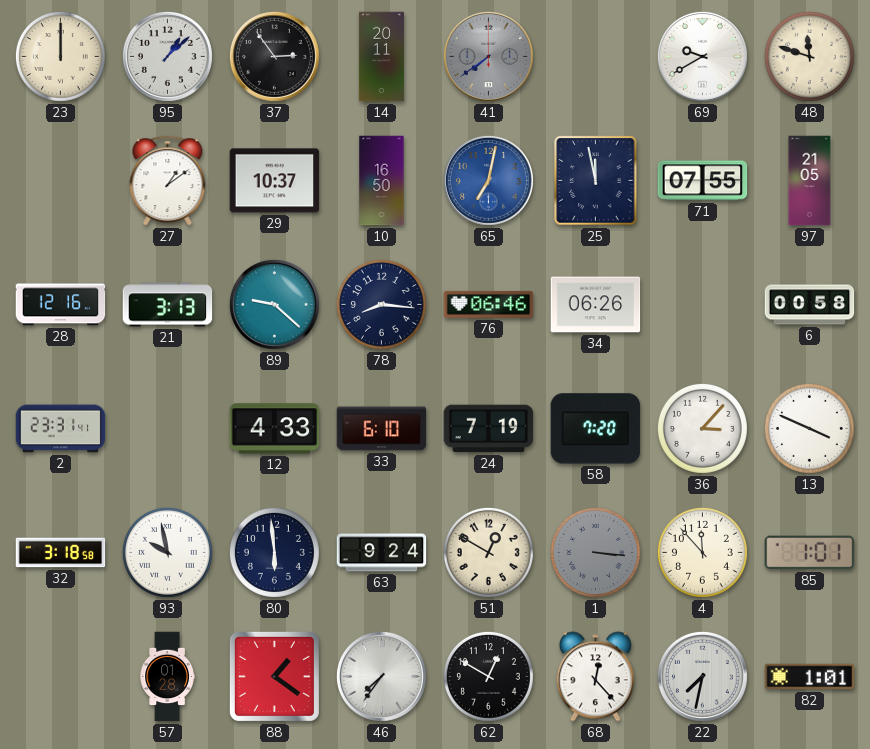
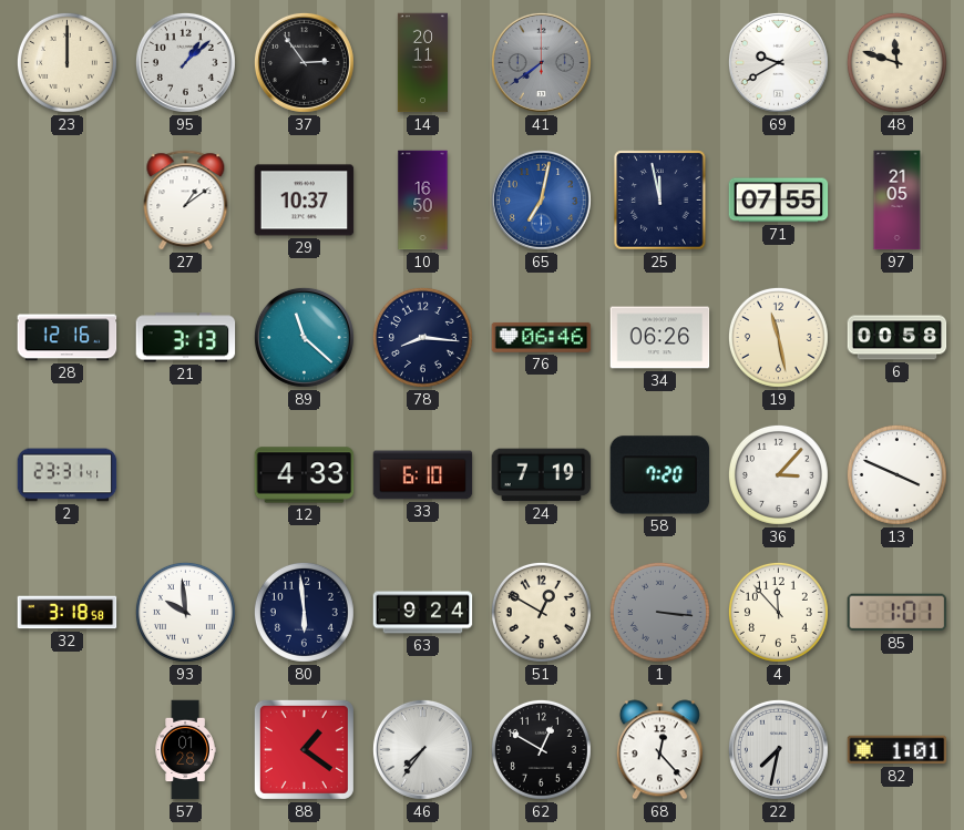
89: 9:22 -> 11:22 (304, 337)
19: none -> 11:28 (778, 337)
93: 9:58 -> 9:59 (185, 612)
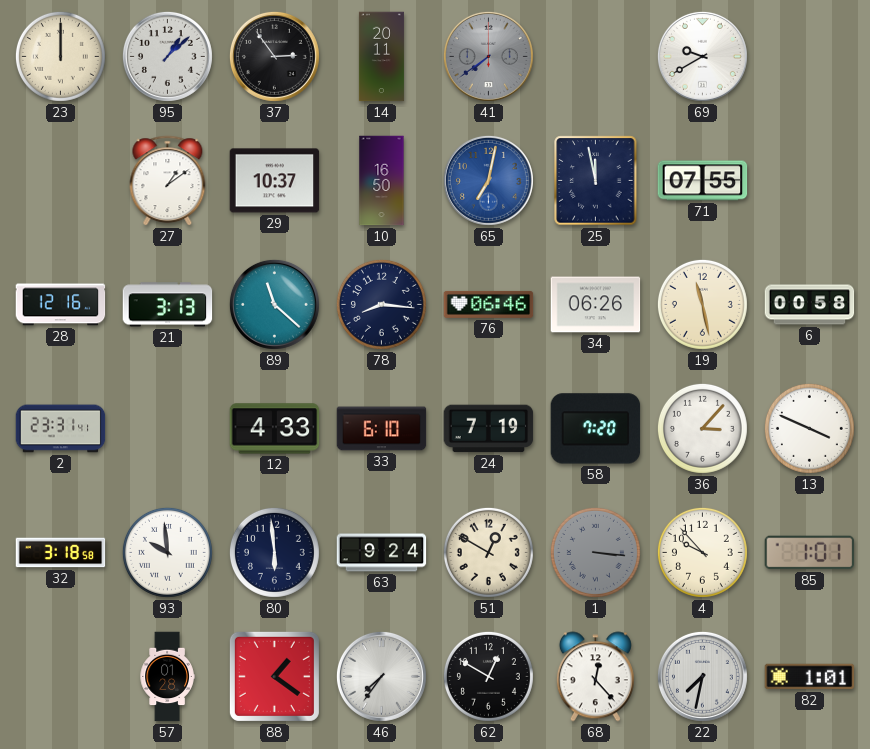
48: 11:48 -> none (896, 62)
97: 21:05 -> none (898, 201)
4: 11:53 -> 9:53 (702, 552)
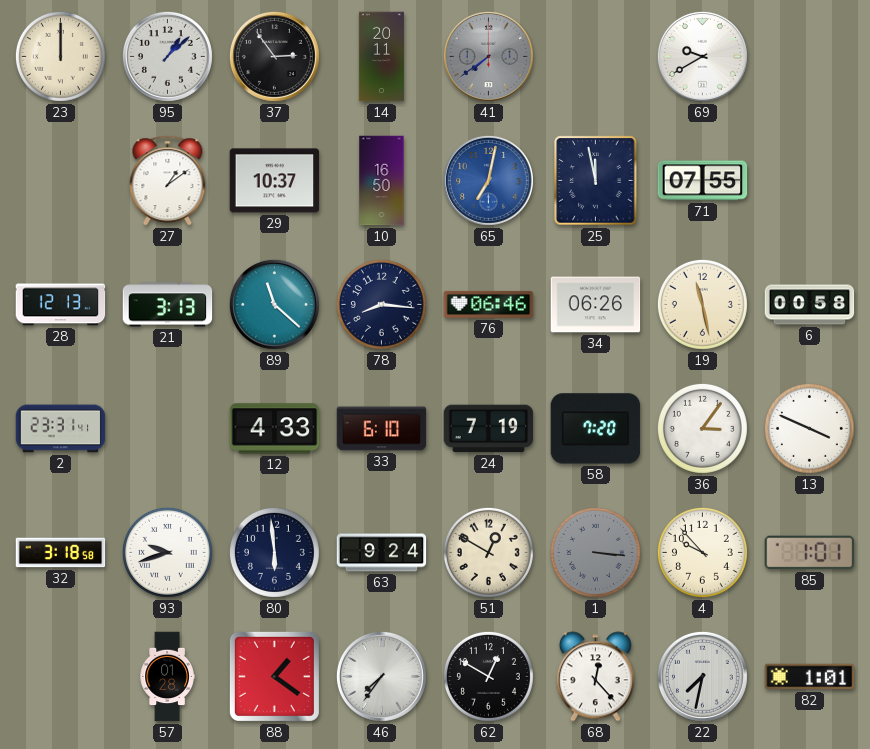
28: 12:16 -> 12:13 (61, 305)
36: 3:07 -> 3:06 (702, 428)
93: 9:59 -> 9:42 (167, 552)
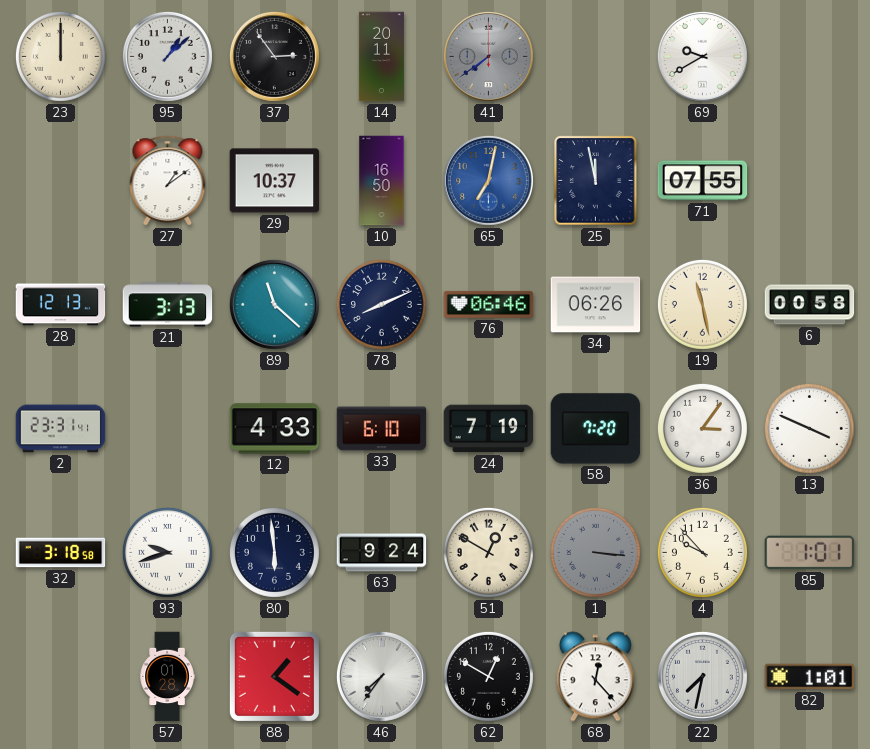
78: 8:16 -> 8:11 (381, 304)
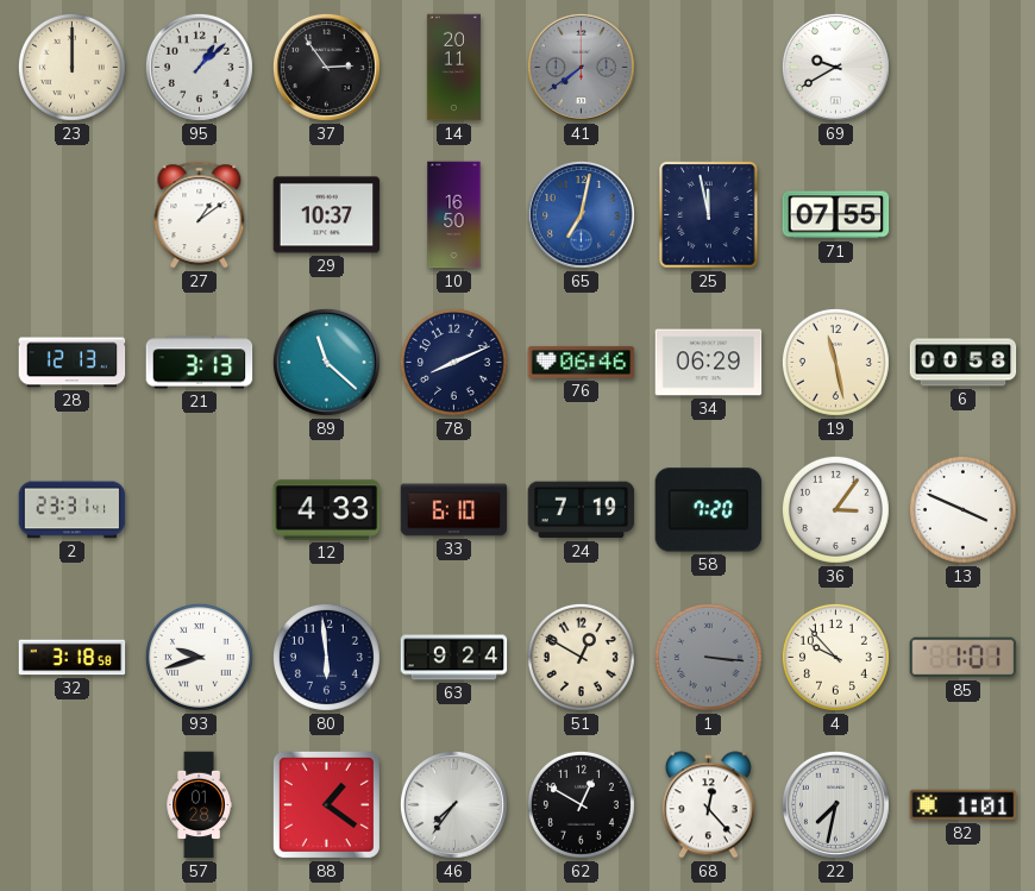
34: 06:26 -> 06:29 (709, 363)
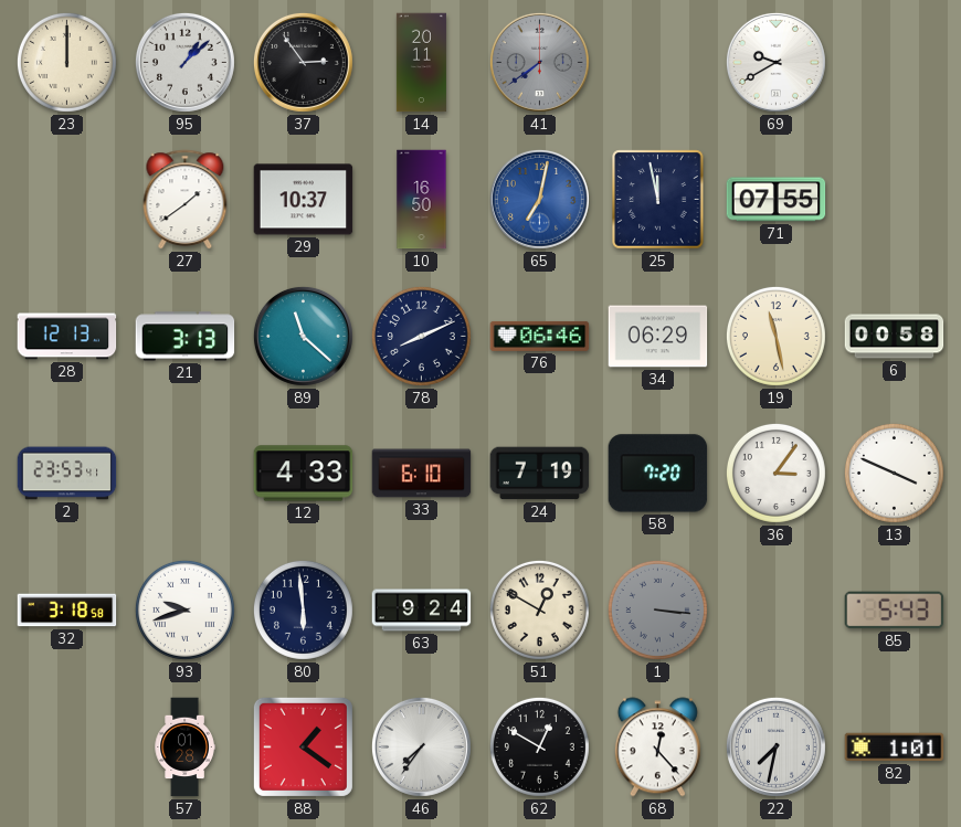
27: 1:09 -> 1:39 (186, 200)
2: 23:31 -> 23:53 (67, 474)
4: 9:53 -> none (835, 657)
85: 1:01 -> 5:43 (895, 611)
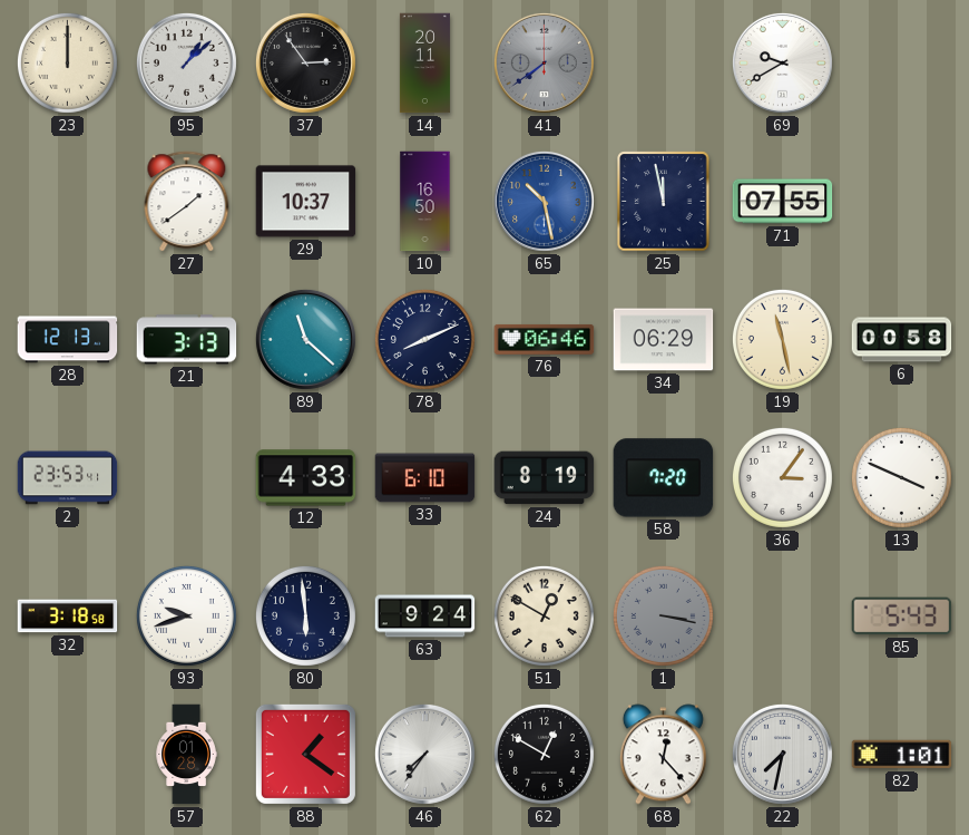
65: 7:02 -> 10:28 (544, 201)
24: 7:19 -> 8:19 (545, 478)
1: 3:16 -> 3:17 (663, 615)
